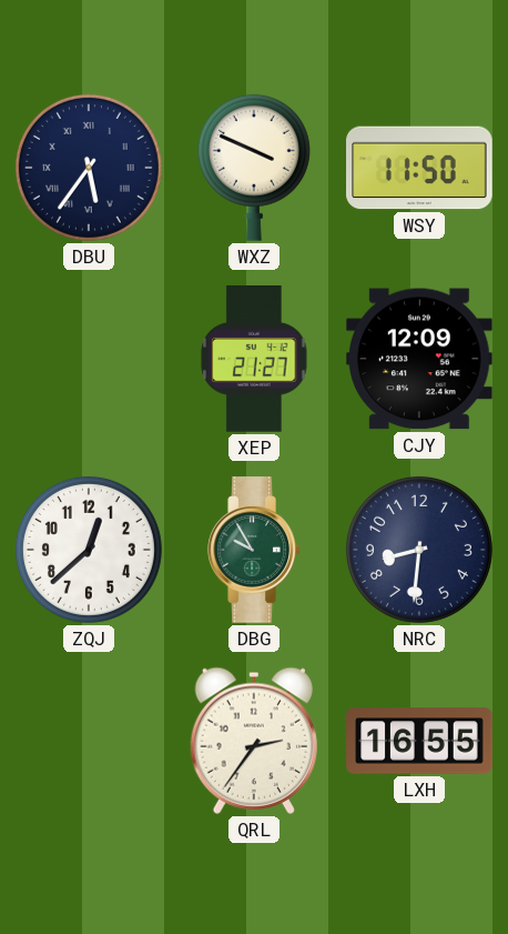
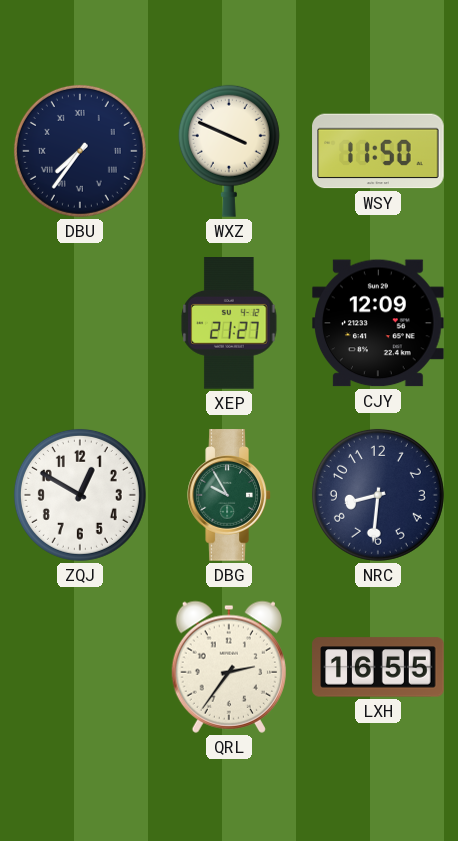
DBU: 5:36 -> 7:36 (80, 151)
ZQJ: 12:38 -> 12:50 (80, 495)
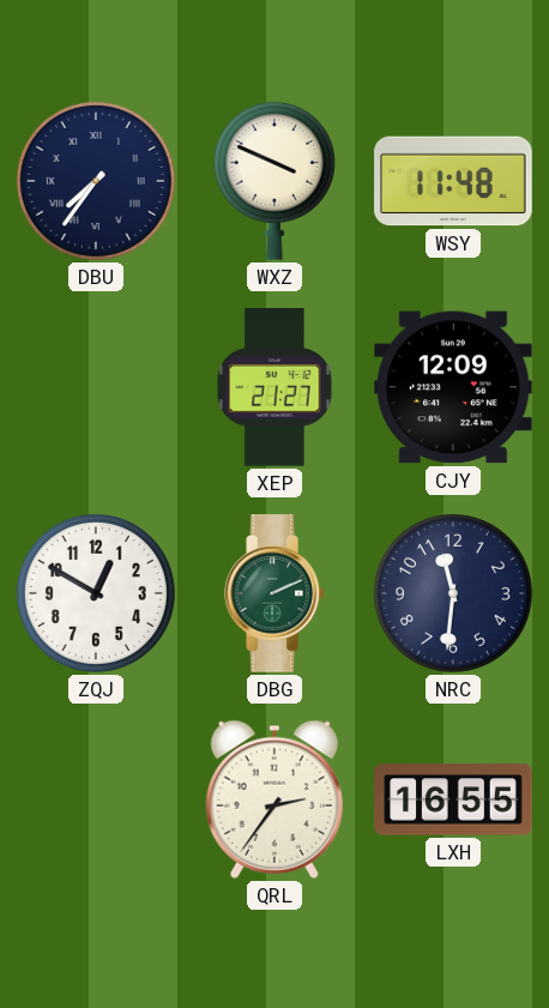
WSY: 11:50 -> 11:48 (453, 181)
DBG: 9:55 -> 2:11 (274, 593)
NRC: 8:31 -> 11:31 (453, 593)
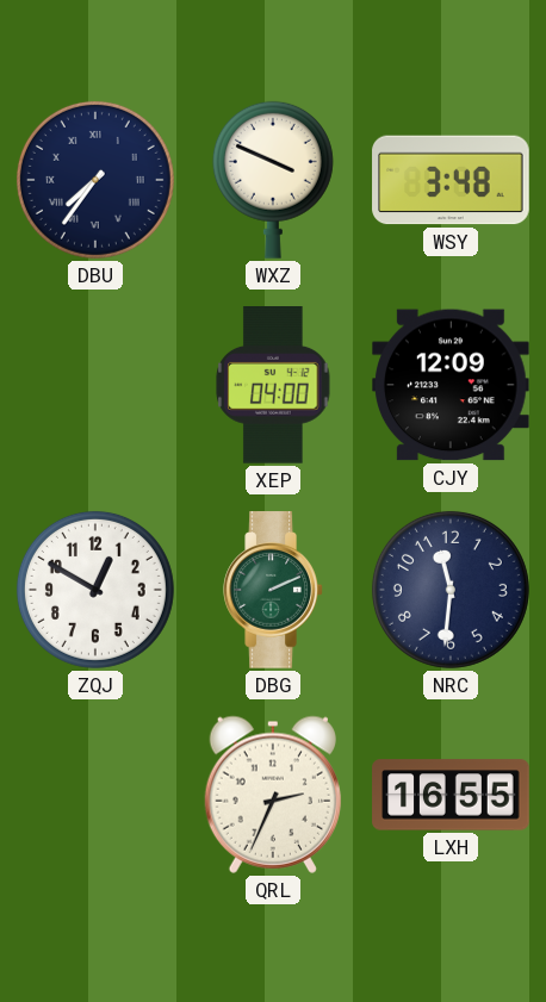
WSY: 11:48 -> 3:48 (451, 180)
XEP: 21:27 -> 04:00 (273, 386)
QRL: 2:36 -> 2:34 (273, 795)
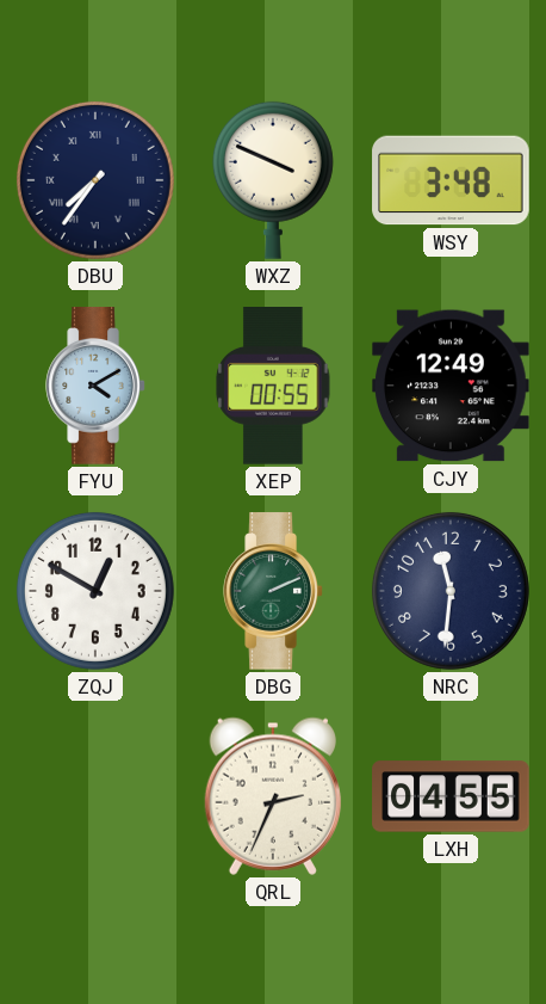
FYU: none -> 4:10 (95, 386)
XEP: 04:00 -> 00:55 (273, 387)
CJY: 12:09 -> 12:49 (452, 386)
LXH: 16:55 -> 04:55 (451, 796)
